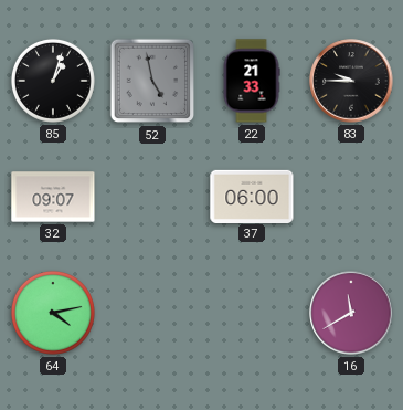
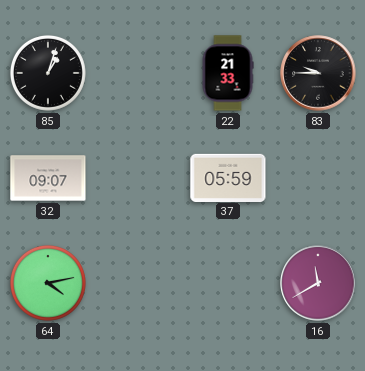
52: 4:58 -> none (152, 81)
37: 06:00 -> 05:59 (228, 177)
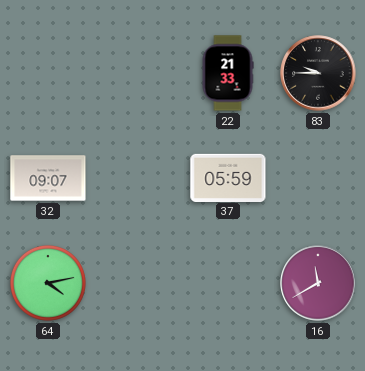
85: 1:03 -> none (48, 73)
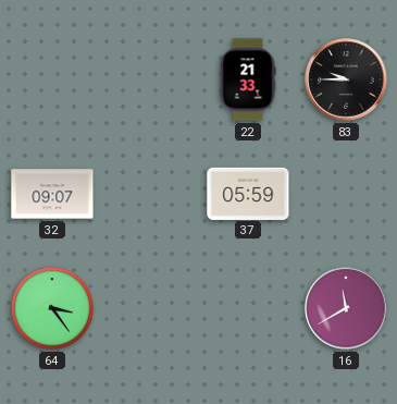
64: 4:13 -> 3:24 (52, 308)
